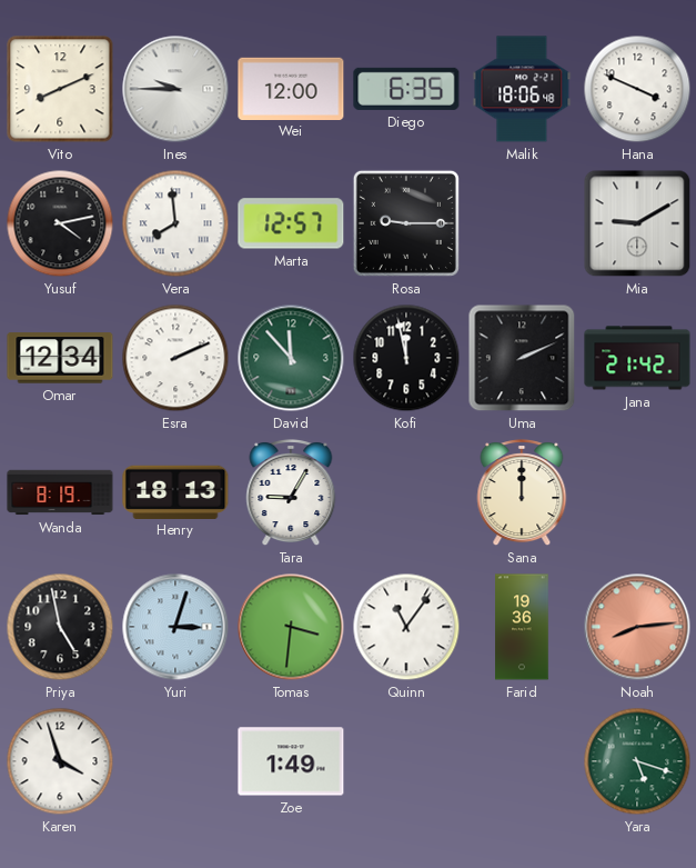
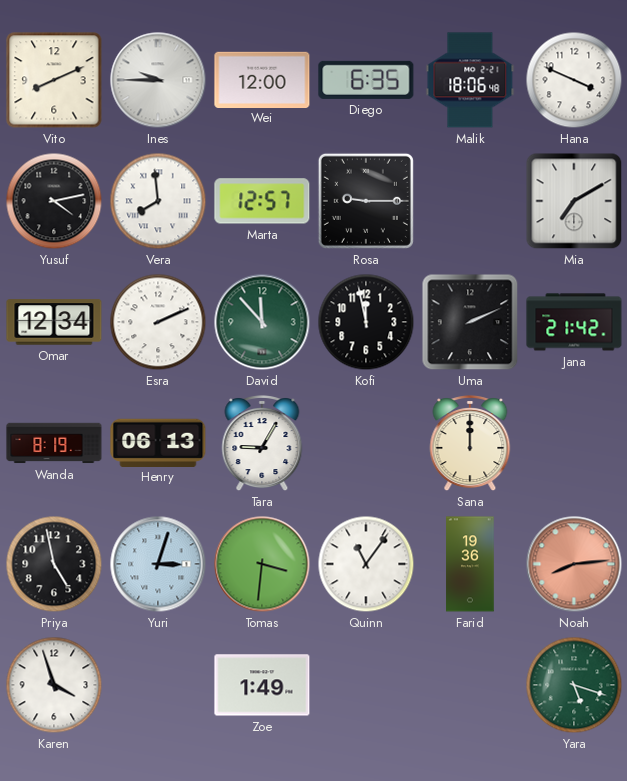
Mia: 9:10 -> 7:10 (574, 201)
Henry: 18:13 -> 06:13 (158, 442)
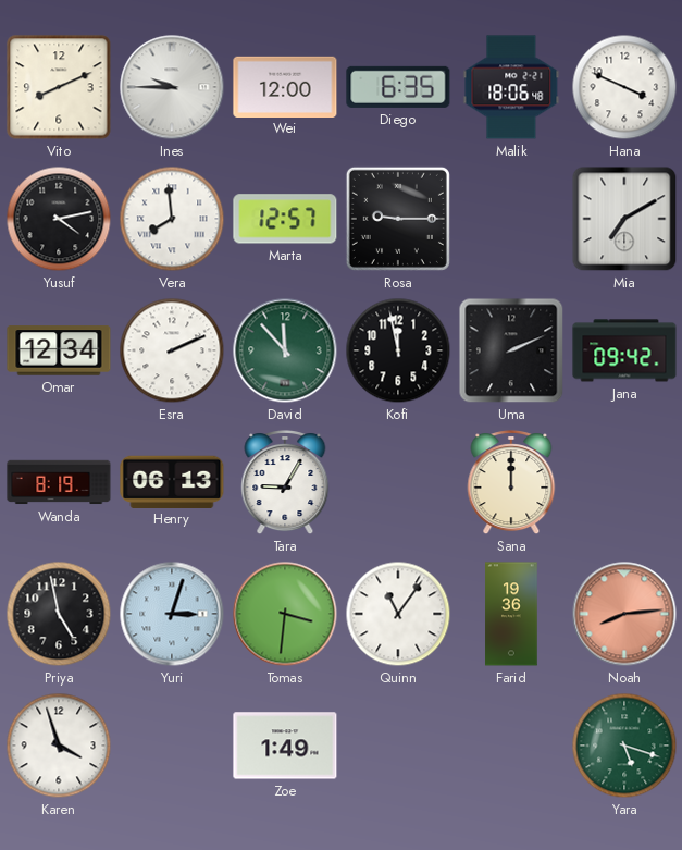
Jana: 21:42 -> 09:42 (624, 350)
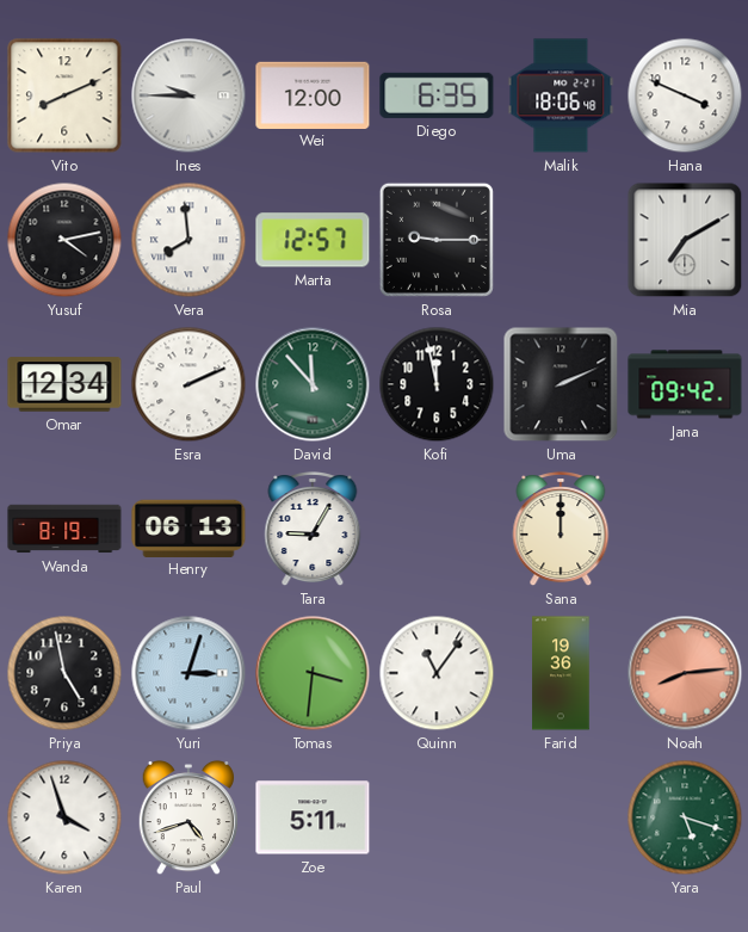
Paul: none -> 4:42 (188, 817)
Zoe: 1:49 -> 5:11 (313, 817)
